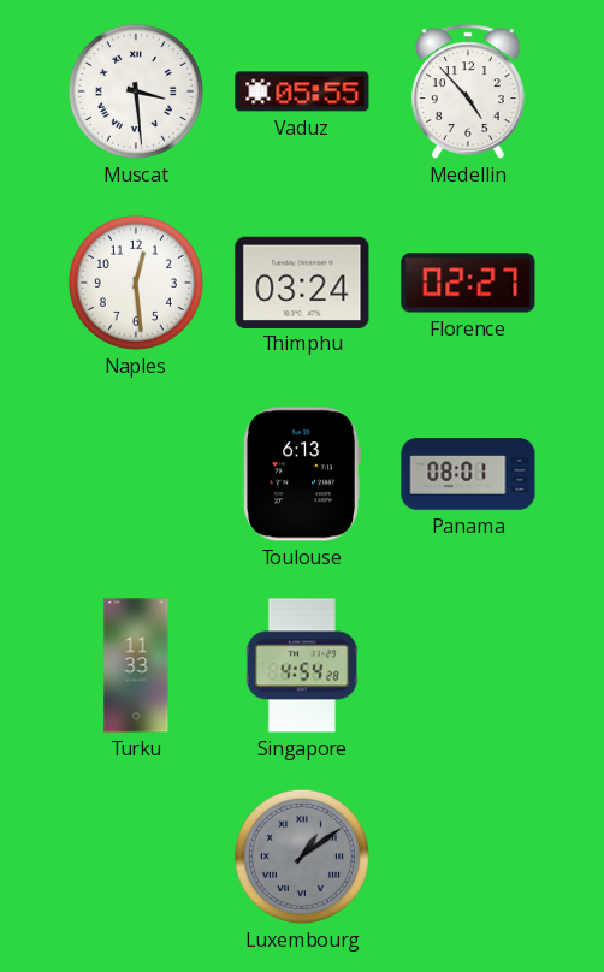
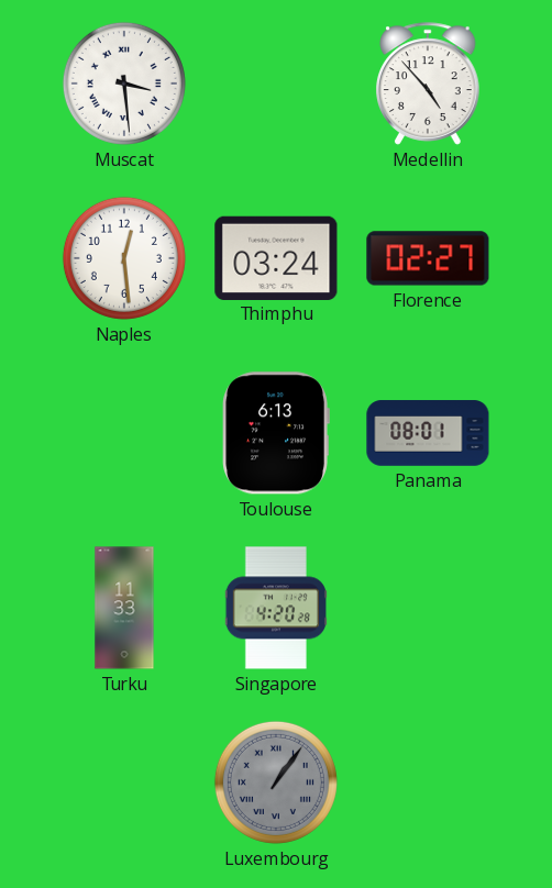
Vaduz: 05:55 -> none (302, 91)
Singapore: 4:54 -> 4:20 (276, 608)
Luxembourg: 1:09 -> 1:06 (276, 782)
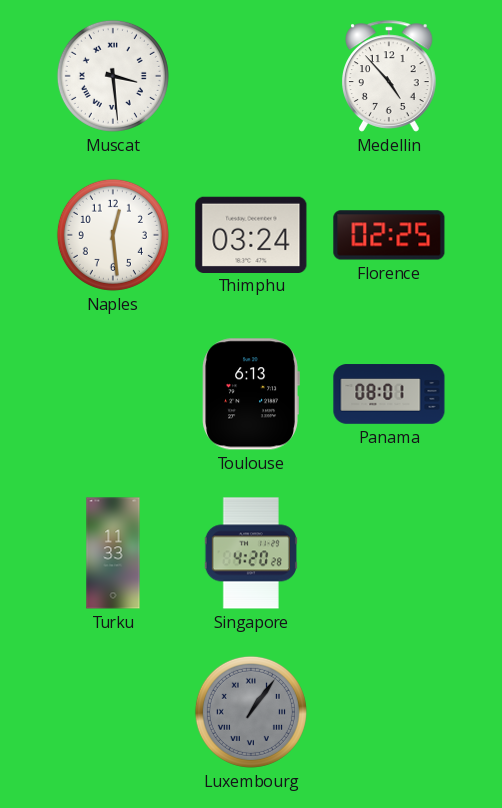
Florence: 02:27 -> 02:25 (389, 235)
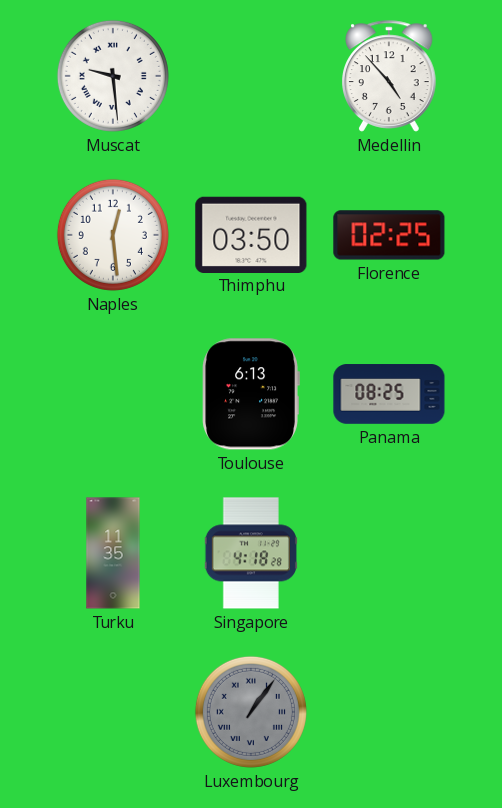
Muscat: 3:29 -> 9:29 (113, 76)
Thimphu: 03:24 -> 03:50 (251, 234)
Panama: 08:01 -> 08:25 (389, 394)
Turku: 11:33 -> 11:35 (113, 553)
Singapore: 4:20 -> 4:18 (251, 553)
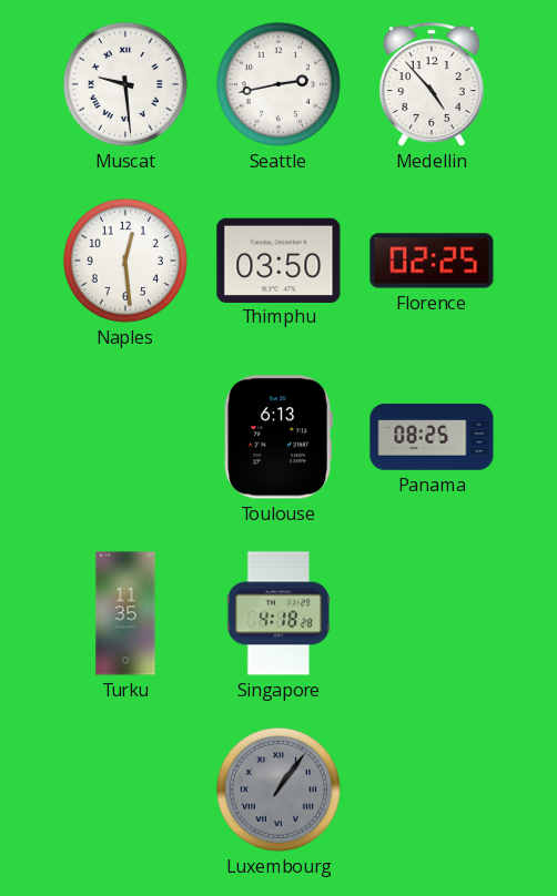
Seattle: none -> 2:43 (278, 84)
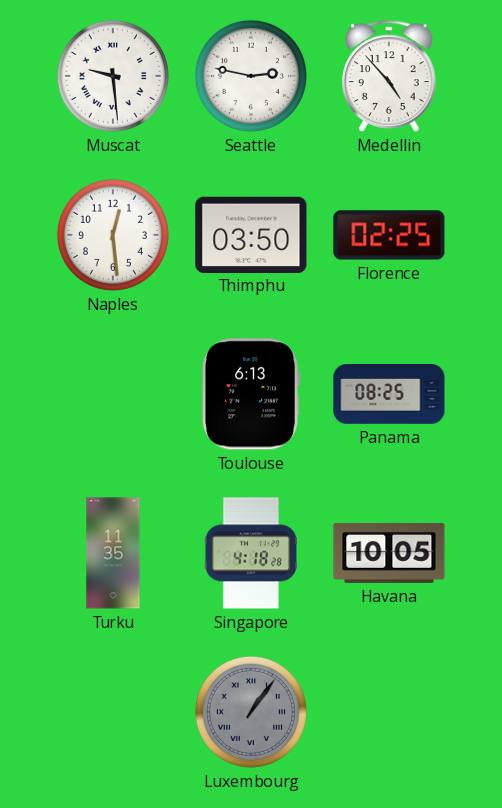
Seattle: 2:43 -> 2:47 (251, 76)
Havana: none -> 10:05 (389, 553)
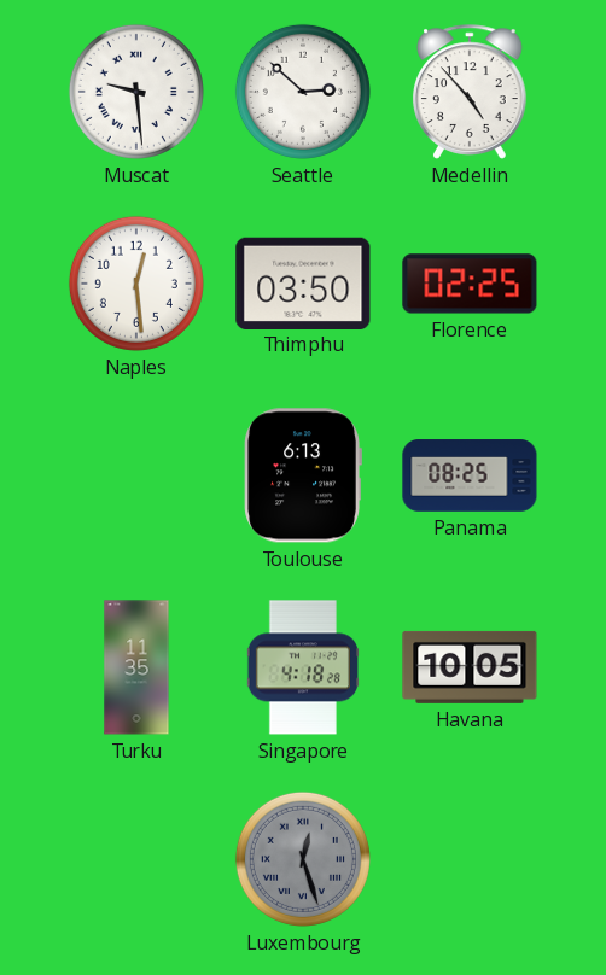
Seattle: 2:47 -> 2:52 (303, 92)
Luxembourg: 1:06 -> 12:27 (303, 859)
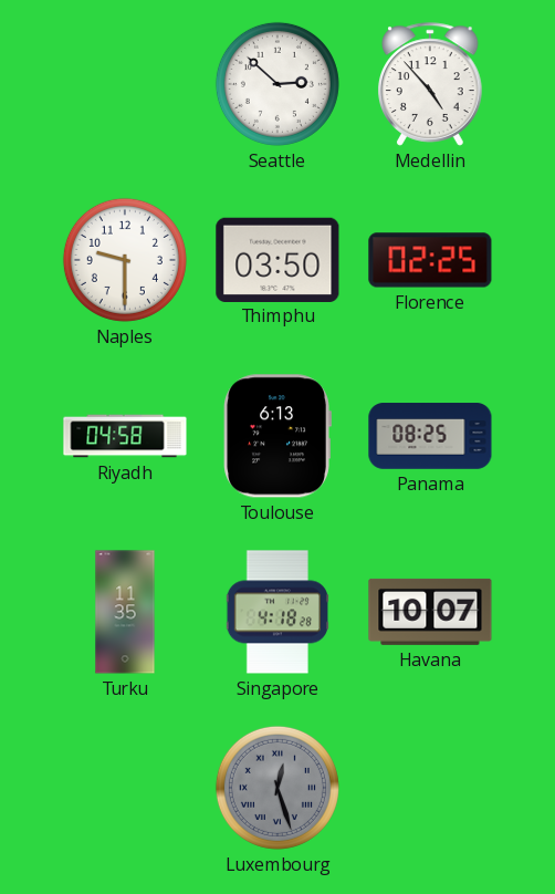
Muscat: 9:29 -> none (136, 92)
Naples: 12:29 -> 9:30 (125, 260)
Riyadh: none -> 04:58 (125, 436)
Havana: 10:05 -> 10:07 (430, 612)
